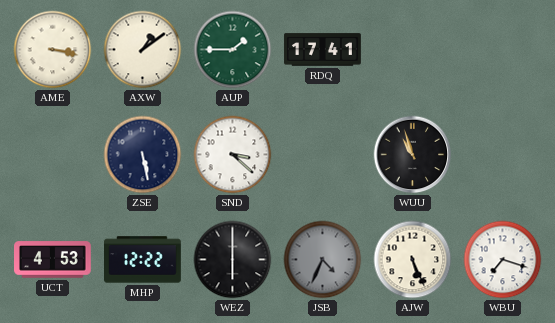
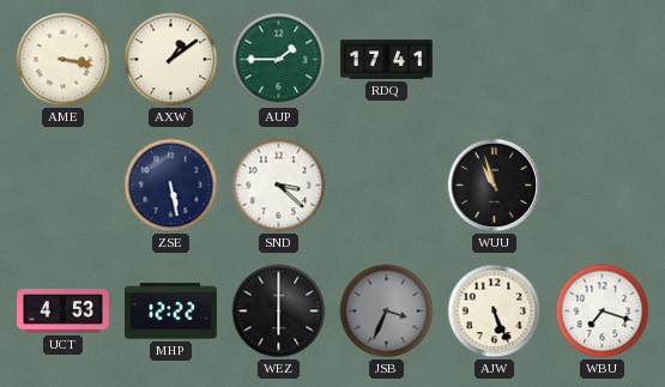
JSB: 4:34 -> 3:34 (387, 312)
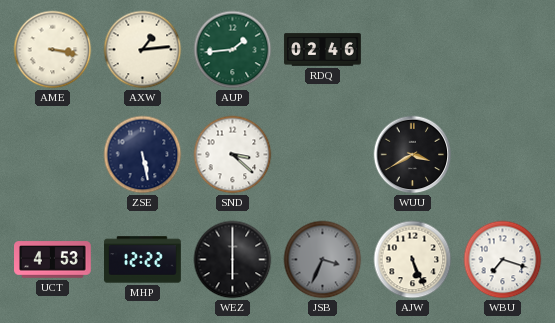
AXW: 1:09 -> 1:14 (143, 50)
AUP: 1:45 -> 1:44 (233, 50)
RDQ: 17:41 -> 02:46 (323, 50)
WUU: 10:57 -> 3:40 (413, 155)
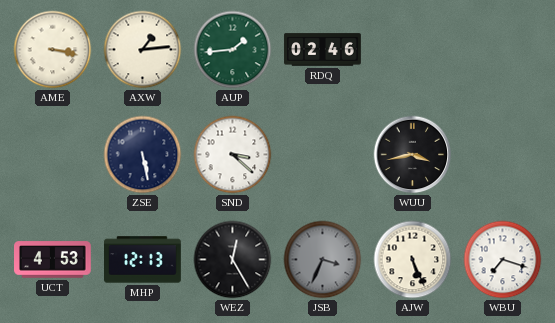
WUU: 3:40 -> 3:43 (413, 155)
MHP: 12:22 -> 12:13 (143, 260)
WEZ: 6:00 -> 12:25 (233, 260)
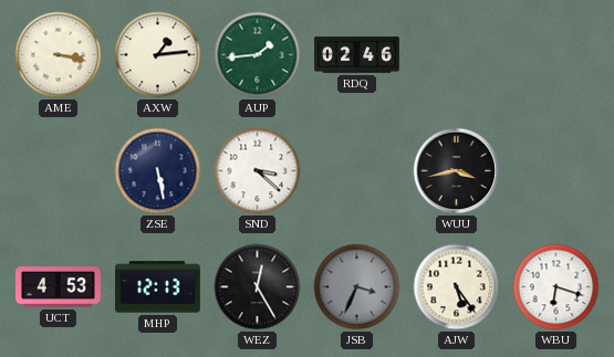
AJW: 5:26 -> 5:24 (457, 287)
WBU: 7:18 -> 6:18 (556, 287)
